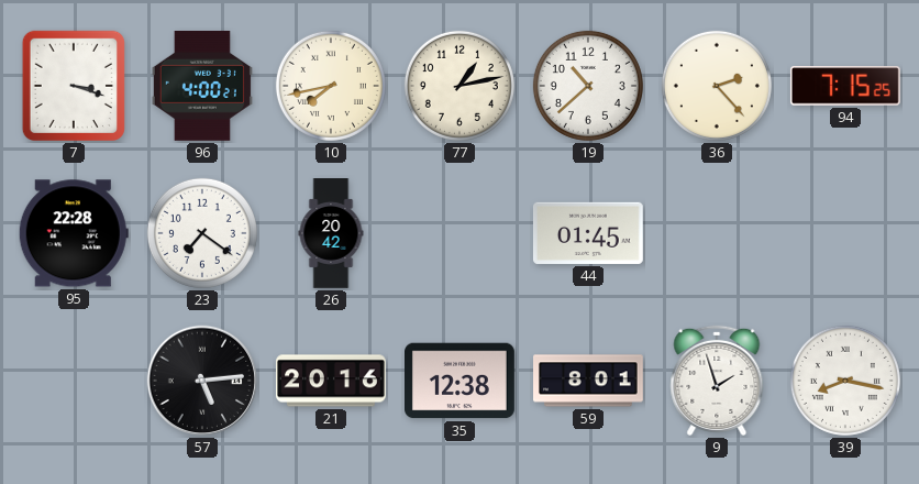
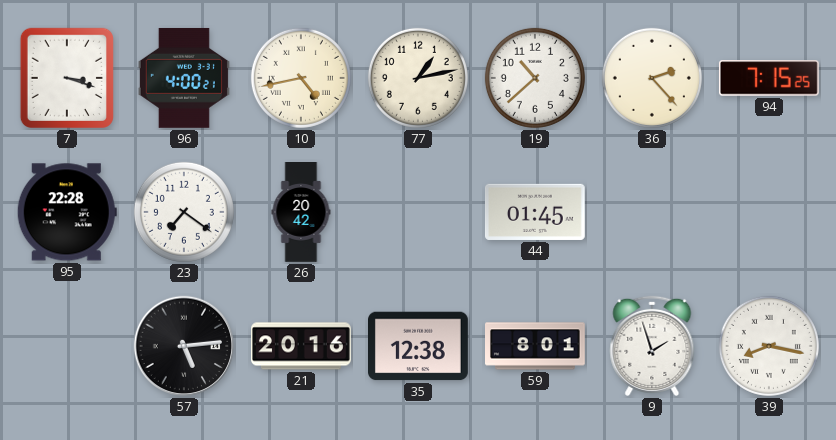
10: 7:43 -> 4:43 (301, 78)
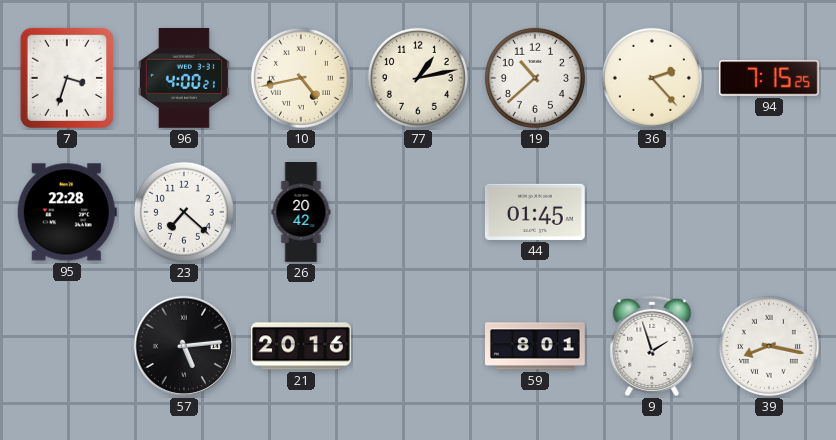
7: 3:18 -> 3:33 (67, 78)
23: 7:21 -> 7:22 (184, 212)
35: 12:38 -> none (419, 346)
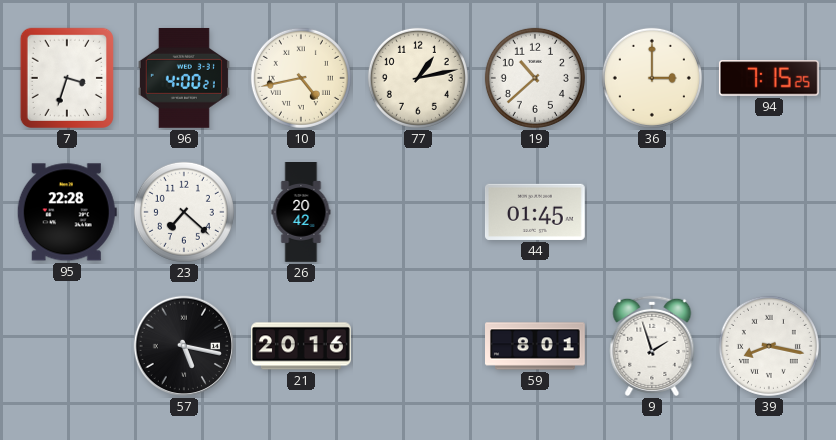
36: 2:23 -> 3:00 (652, 78)
57: 5:14 -> 5:17 (184, 346)
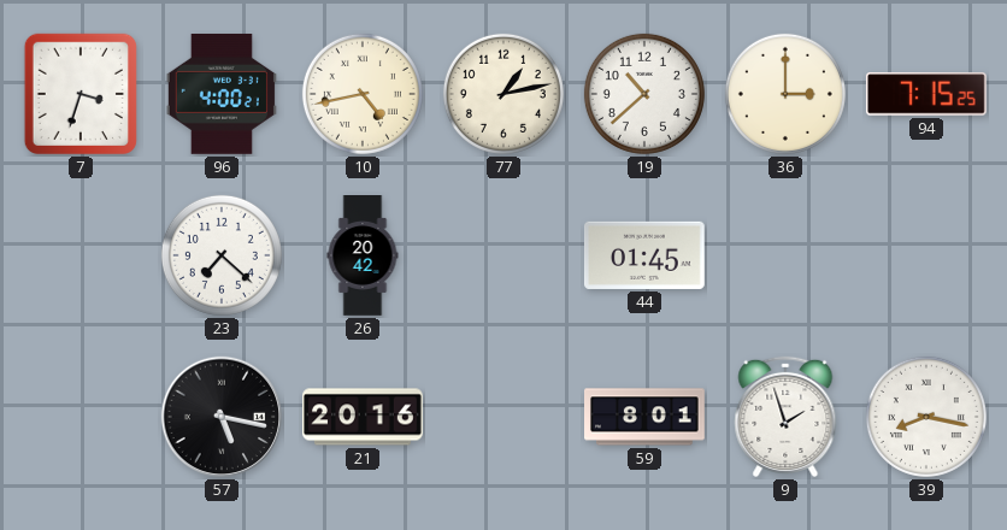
95: 22:28 -> none (67, 212)
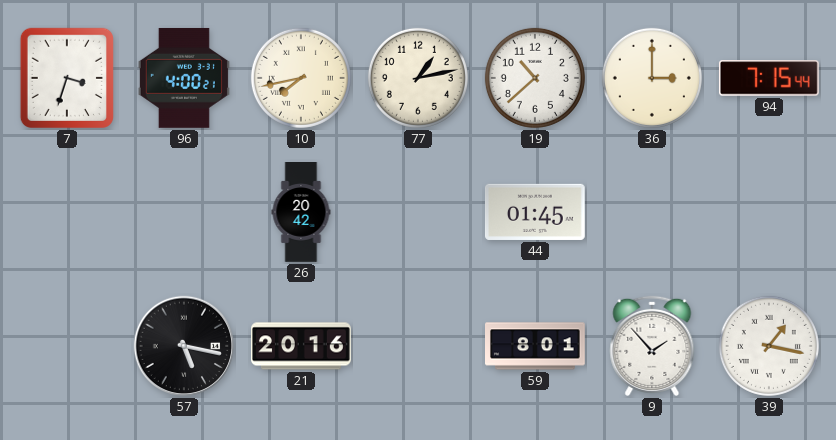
10: 4:43 -> 7:43 (301, 78)
94: 7:15:25 -> 7:15:44 (769, 78)
23: 7:22 -> none (222, 255)
9: 1:57 -> 1:53 (652, 346)
39: 8:17 -> 1:17 (769, 346)
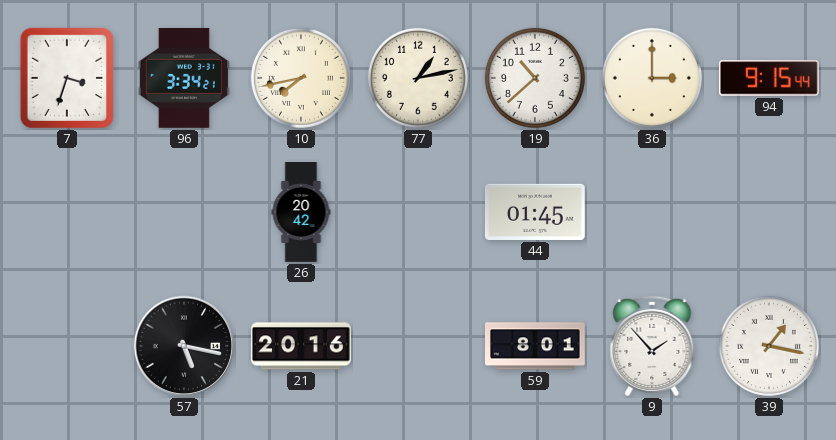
96: 4:00 -> 3:34 (184, 78)
94: 7:15 -> 9:15 (769, 78)
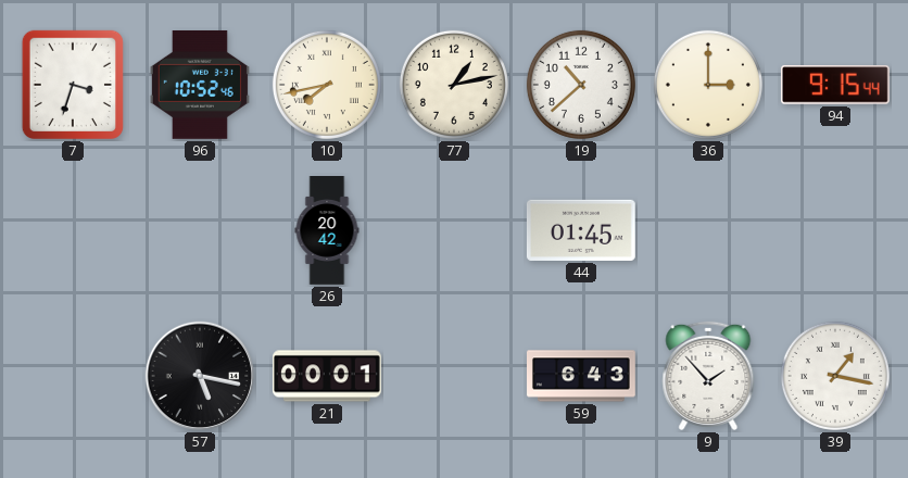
96: 3:34 -> 10:52 (200, 85)
21: 20:16 -> 00:01 (328, 376)
59: 8:01 -> 6:43 (582, 376)
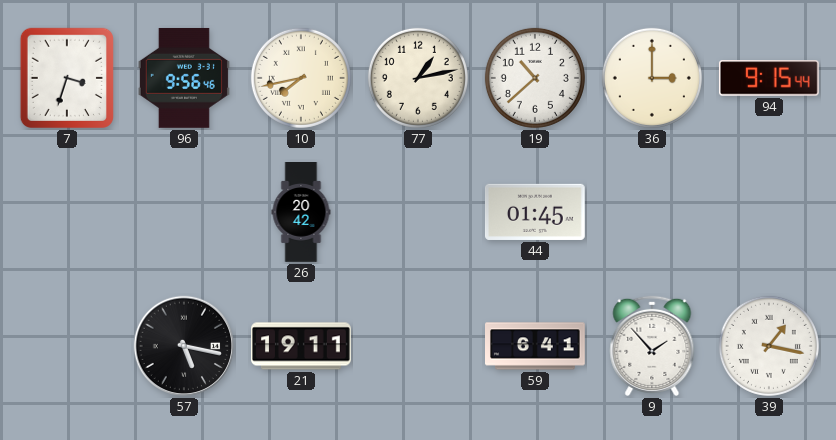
96: 10:52 -> 9:56 (184, 78)
21: 00:01 -> 19:11 (302, 346)
59: 6:43 -> 6:41 (536, 346)
